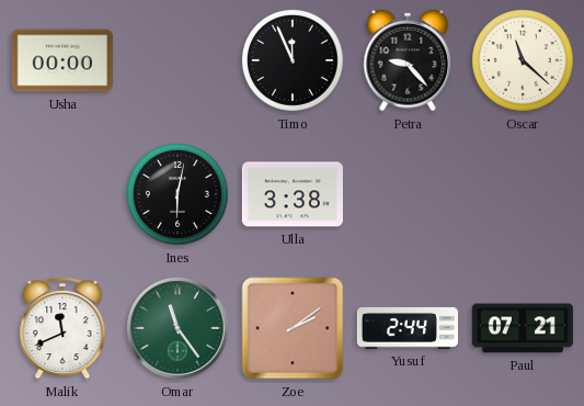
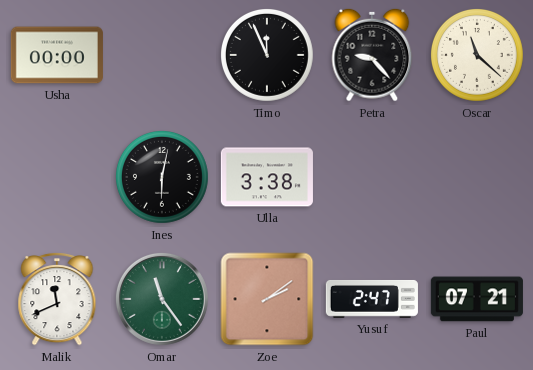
Yusuf: 2:44 -> 2:47 (372, 299)
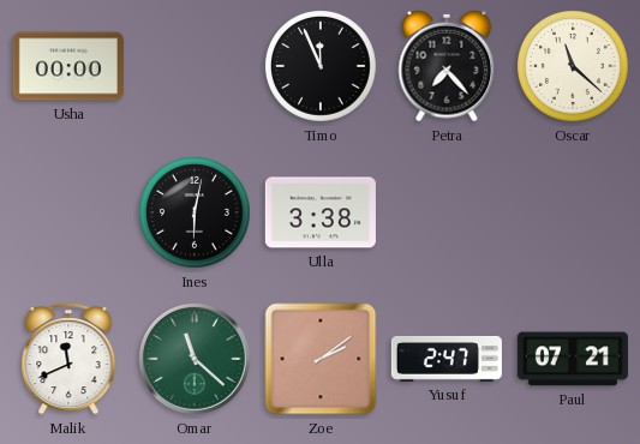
Petra: 9:23 -> 7:23 (447, 66)
Omar: 11:24 -> 11:22 (195, 359)
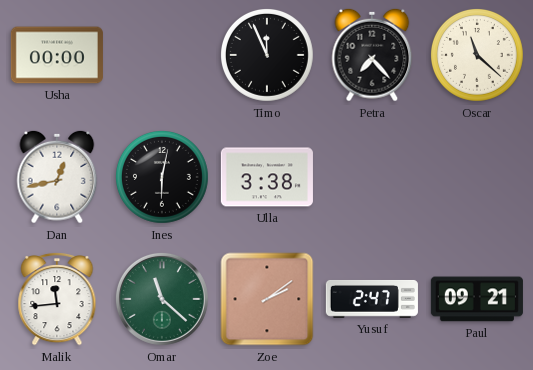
Dan: none -> 12:43 (57, 177)
Malik: 11:41 -> 11:44 (57, 299)
Paul: 07:21 -> 09:21 (477, 299)
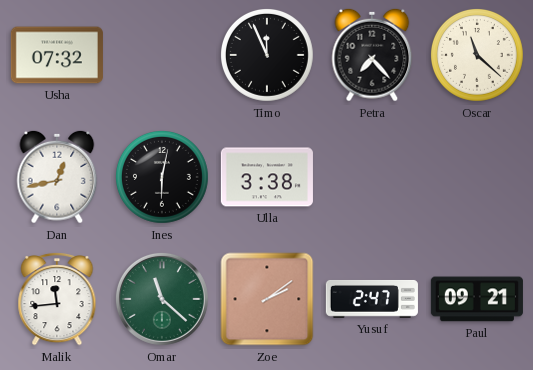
Usha: 00:00 -> 07:32 (57, 55)
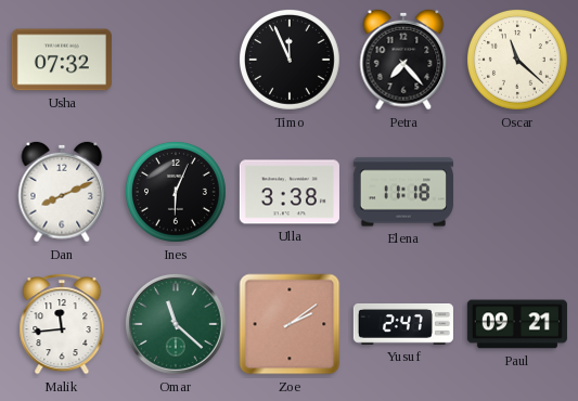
Dan: 12:43 -> 8:11 (62, 192)
Ines: 6:02 -> 6:04 (177, 193)
Elena: none -> 11:18 (403, 192)
